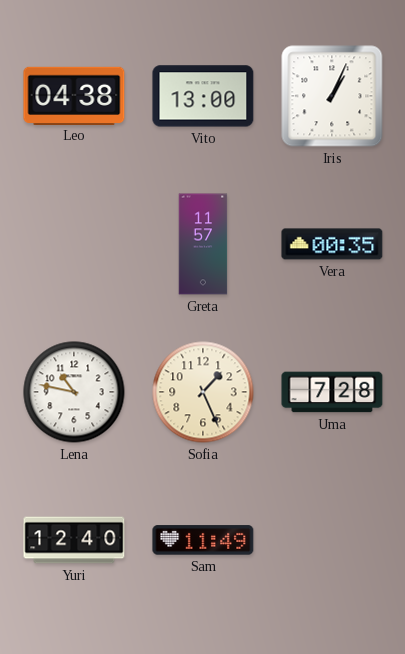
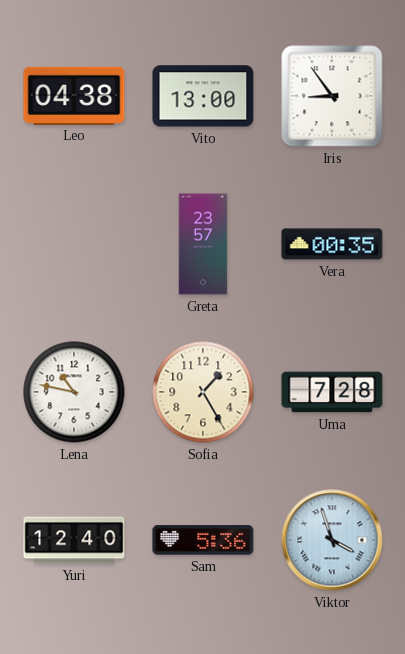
Iris: 1:04 -> 8:54 (332, 96)
Greta: 11:57 -> 23:57 (203, 244)
Sofia: 1:26 -> 1:25 (203, 392)
Sam: 11:49 -> 5:36 (203, 540)
Viktor: none -> 3:57 (332, 540)
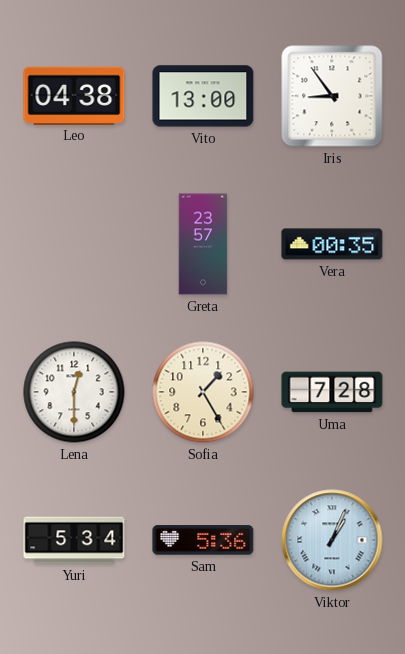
Lena: 10:47 -> 12:30 (74, 392)
Yuri: 12:40 -> 5:34 (74, 540)
Viktor: 3:57 -> 1:04 (332, 540)
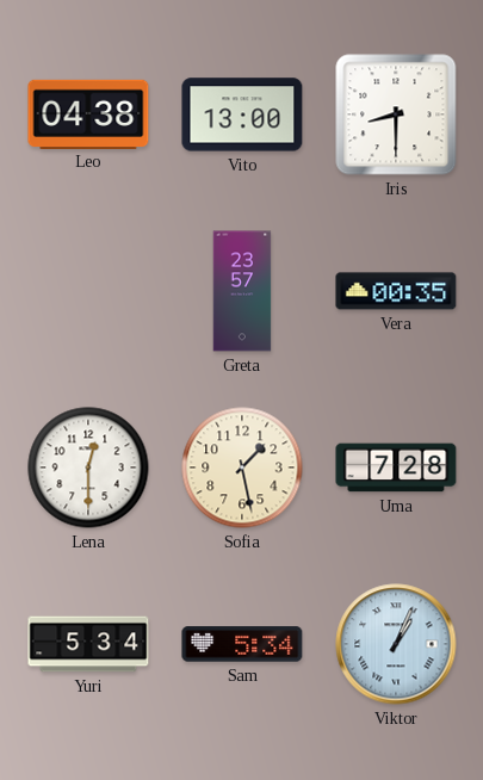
Iris: 8:54 -> 8:30 (396, 114)
Sofia: 1:25 -> 1:28 (242, 468)
Sam: 5:36 -> 5:34 (242, 644)
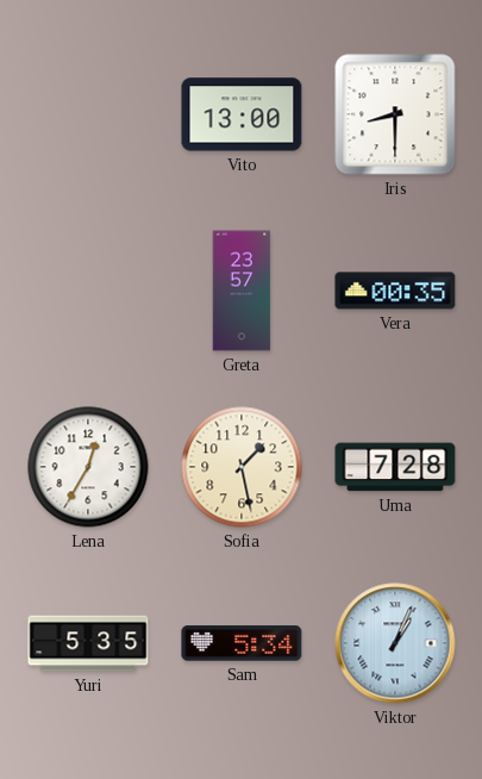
Leo: 04:38 -> none (88, 113)
Lena: 12:30 -> 12:35 (88, 467)
Yuri: 5:34 -> 5:35 (88, 643)
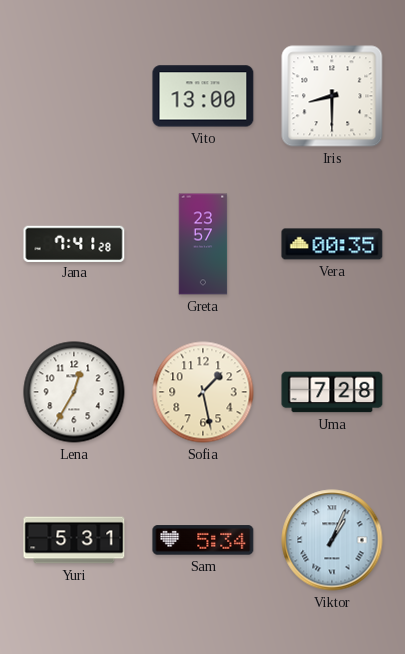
Jana: none -> 7:41 (74, 243)
Yuri: 5:35 -> 5:31 (74, 540)
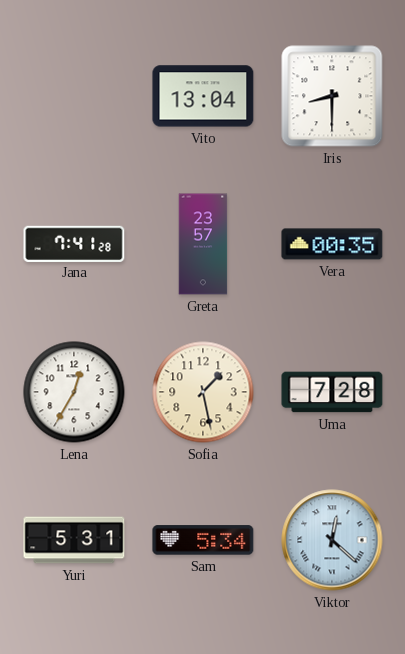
Vito: 13:00 -> 13:04 (203, 96)
Viktor: 1:04 -> 12:22 (332, 540)
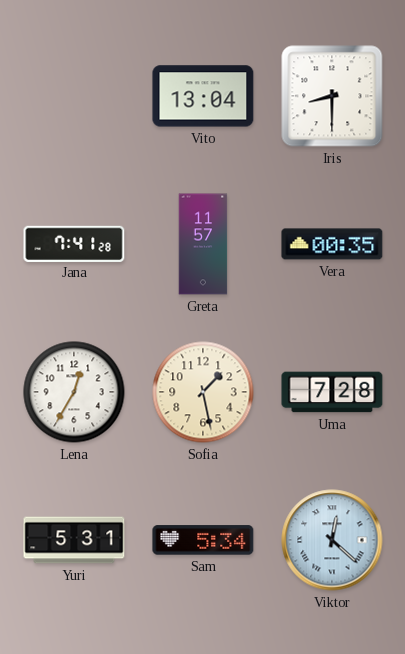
Greta: 23:57 -> 11:57 (203, 244)
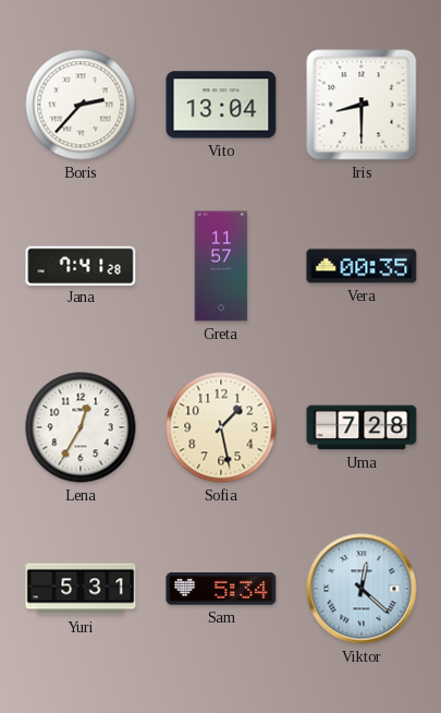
Boris: none -> 2:37 (81, 105)
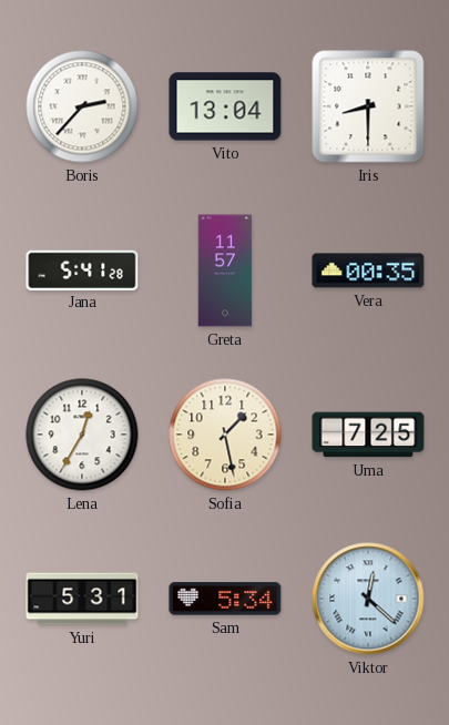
Jana: 7:41 -> 5:41 (82, 269)
Uma: 7:28 -> 7:25 (368, 435)
